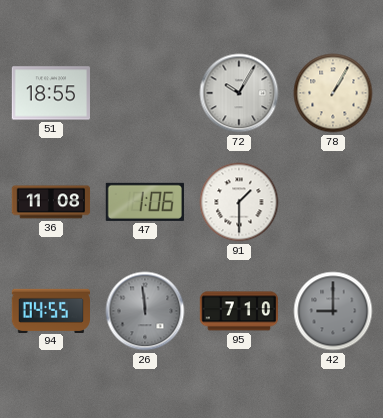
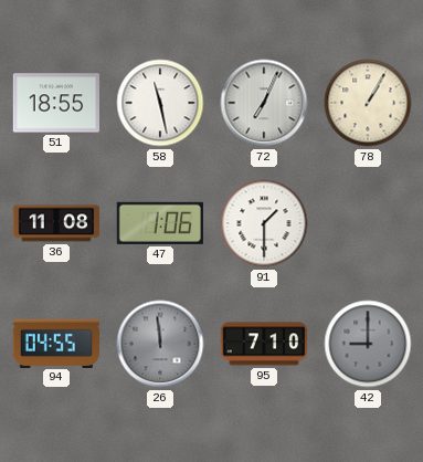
58: none -> 11:28 (160, 103)
72: 10:05 -> 7:04 (264, 103)
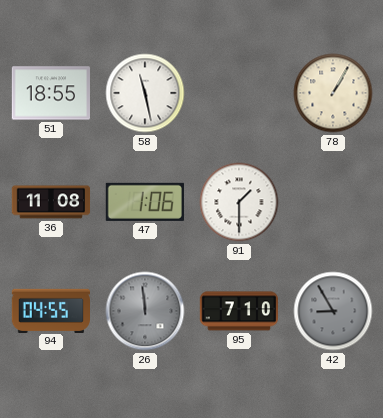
72: 7:04 -> none (264, 103)
42: 9:00 -> 8:55 (333, 311)
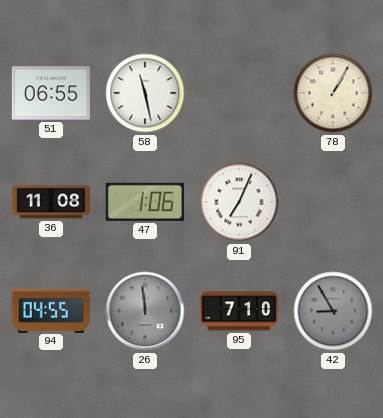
51: 18:55 -> 06:55 (51, 93)
91: 1:30 -> 7:04 (239, 202)
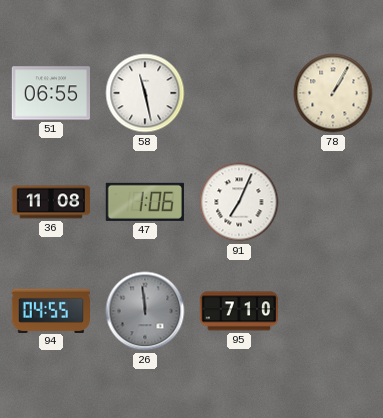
42: 8:55 -> none (333, 311)
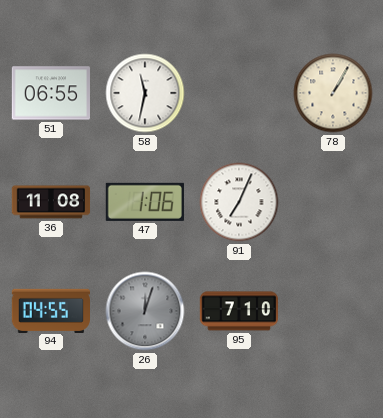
58: 11:28 -> 11:32 (145, 93)
26: 11:59 -> 12:03 (145, 311)
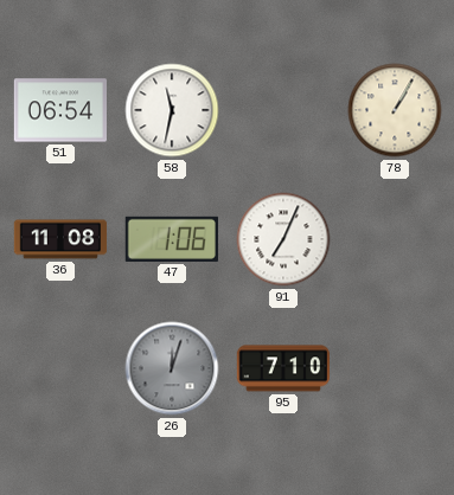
51: 06:55 -> 06:54 (60, 110)
94: 04:55 -> none (50, 310)
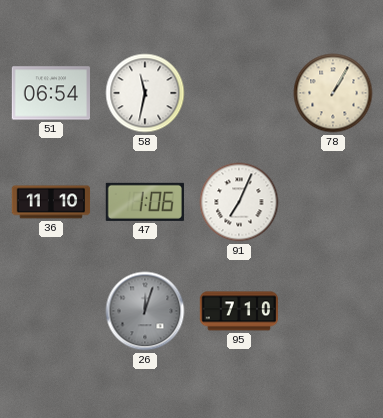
36: 11:08 -> 11:10 (51, 202)
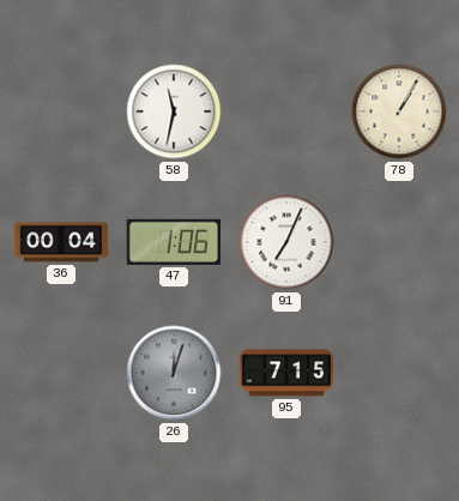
51: 06:54 -> none (51, 93)
36: 11:10 -> 00:04 (61, 242)
95: 7:10 -> 7:15 (286, 373)
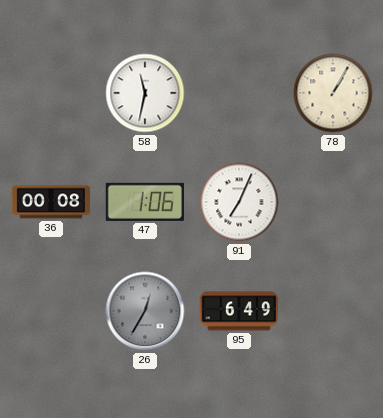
36: 00:04 -> 00:08 (51, 202)
26: 12:03 -> 12:35 (145, 311)
95: 7:15 -> 6:49 (239, 311)
